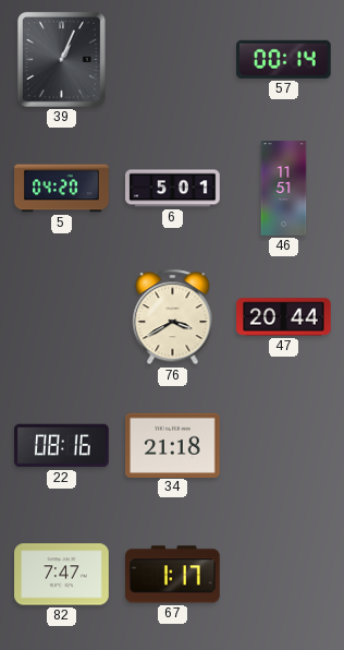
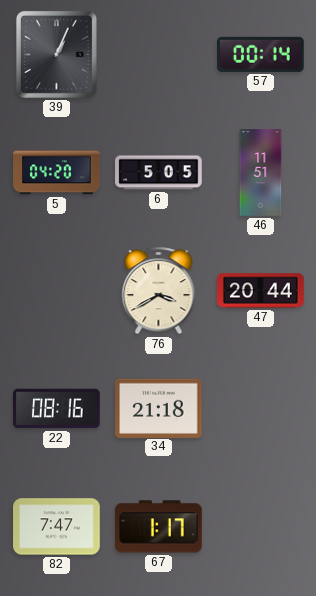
6: 5:01 -> 5:05 (159, 173)
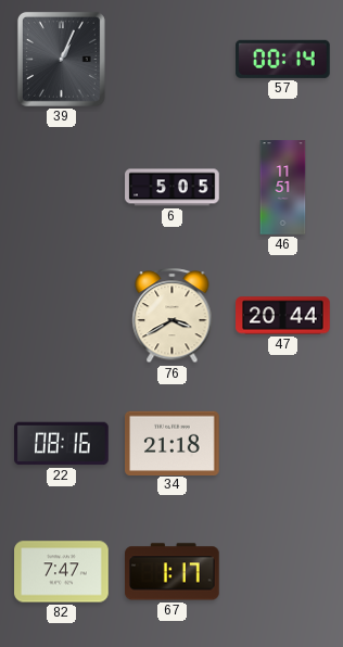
5: 04:20 -> none (57, 173)
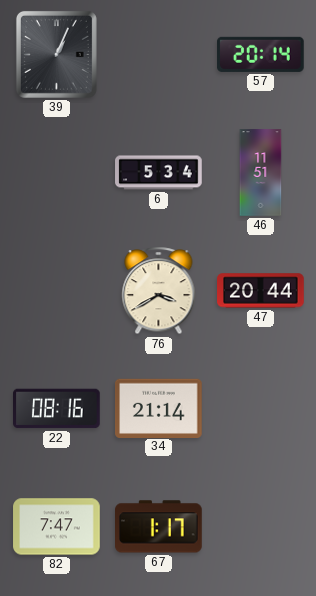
57: 00:14 -> 20:14 (261, 54)
6: 5:05 -> 5:34 (159, 173)
34: 21:18 -> 21:14 (159, 408)
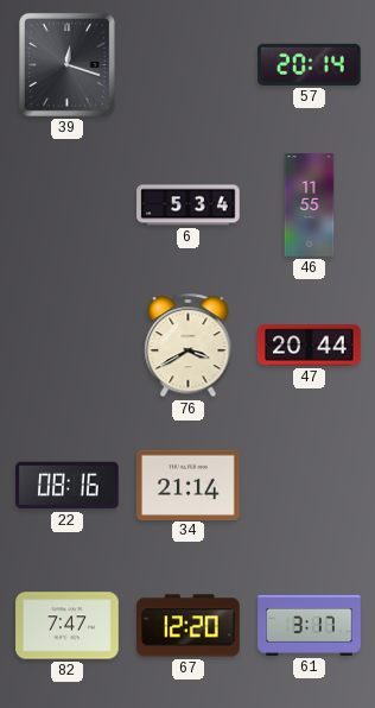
39: 1:04 -> 12:18 (66, 64)
46: 11:51 -> 11:55 (310, 206)
67: 1:17 -> 12:20 (189, 626)
61: none -> 3:17 (310, 625)
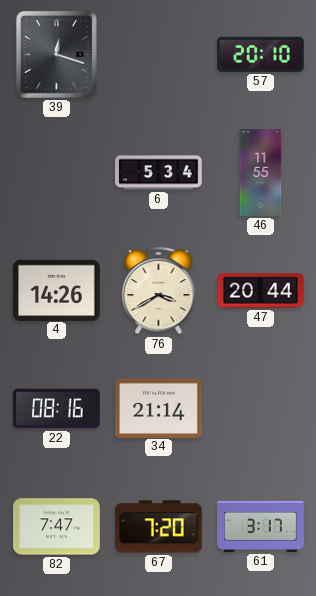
57: 20:14 -> 20:10 (261, 54)
4: none -> 14:26 (57, 290)
67: 12:20 -> 7:20 (159, 527)
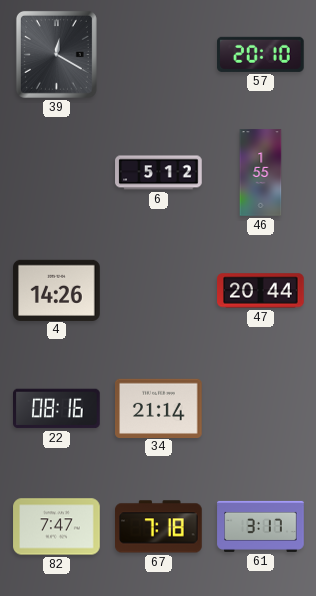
39: 12:18 -> 12:20 (56, 54)
6: 5:34 -> 5:12 (159, 173)
46: 11:55 -> 1:55 (261, 173)
76: 3:40 -> none (159, 291)
67: 7:20 -> 7:18 (159, 527)
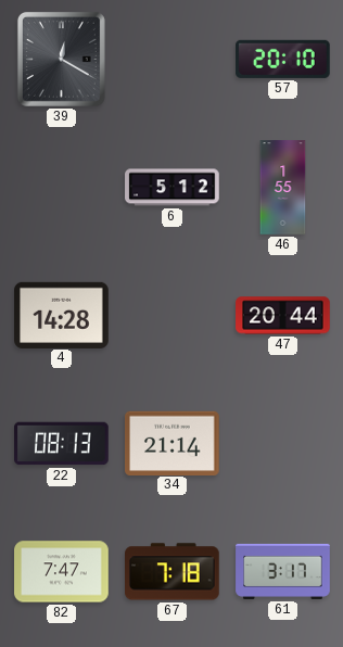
4: 14:26 -> 14:28 (62, 315)
22: 08:16 -> 08:13 (62, 444)
